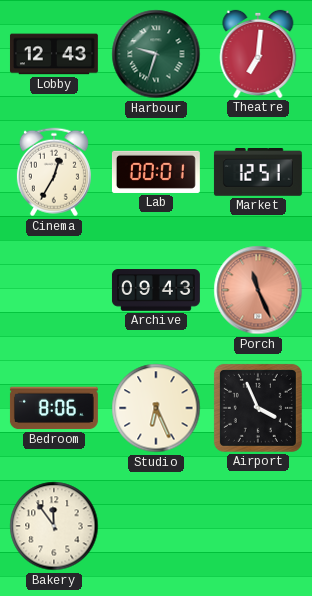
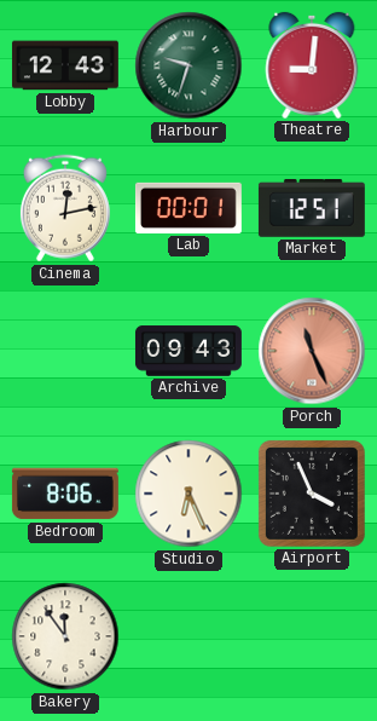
Theatre: 7:01 -> 9:01 (312, 65)
Cinema: 12:35 -> 12:13 (65, 208)
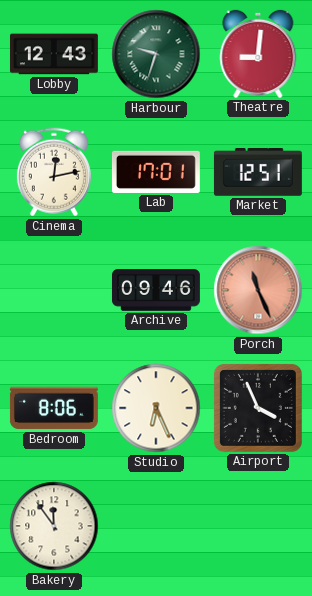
Lab: 00:01 -> 17:01 (156, 172)
Archive: 09:43 -> 09:46 (156, 290)
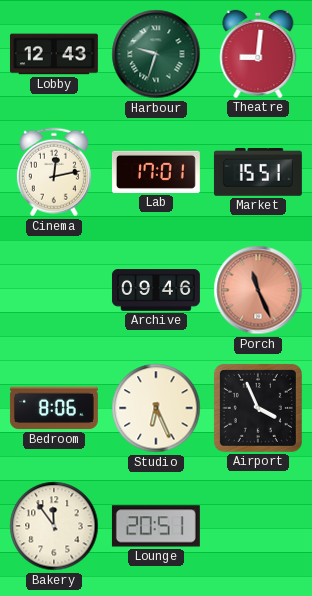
Market: 12:51 -> 15:51 (258, 173)
Lounge: none -> 20:51 (156, 526)
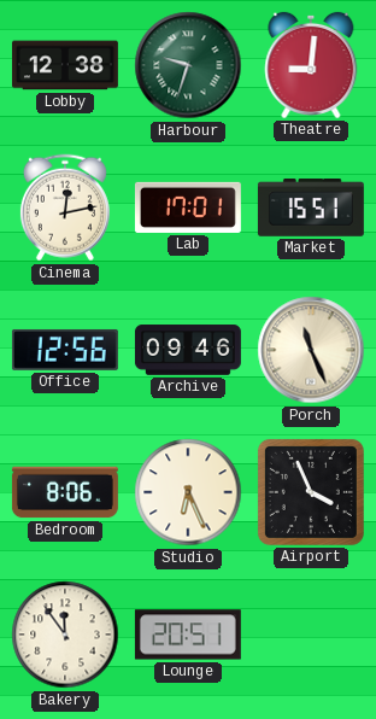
Lobby: 12:43 -> 12:38 (65, 65)
Office: none -> 12:56 (65, 350)
Porch dial: salmon -> cream (311, 350)
